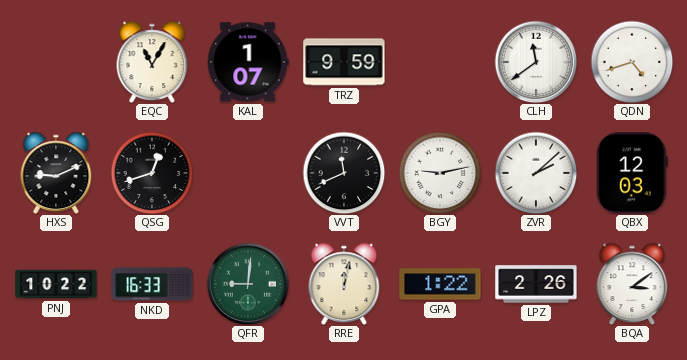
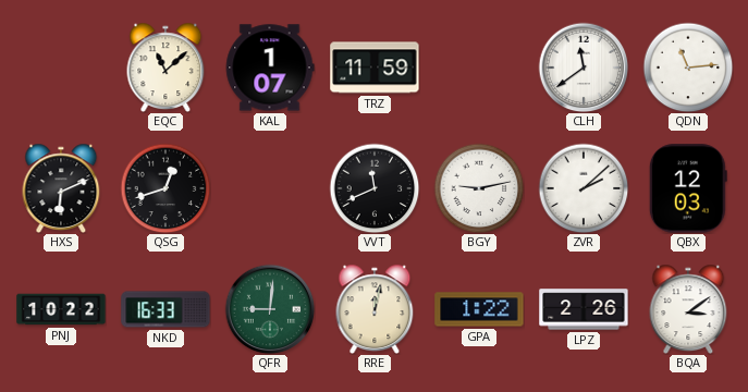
EQC: 11:05 -> 11:08 (165, 66)
TRZ: 9:59 -> 11:59 (375, 68)
QDN: 4:42 -> 11:14 (688, 68)
HXS: 9:11 -> 6:11 (61, 187)
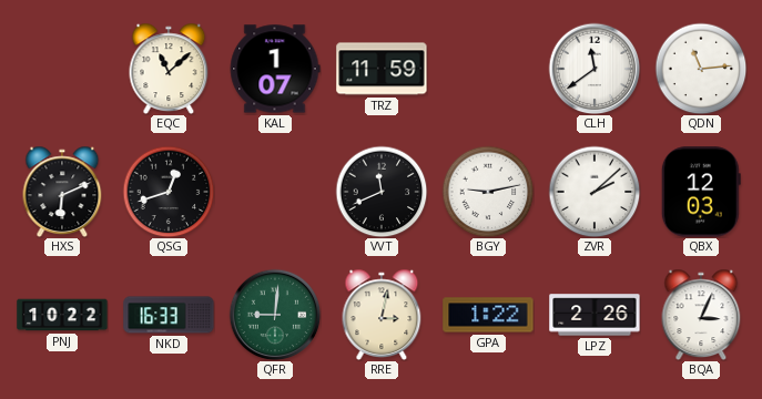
RRE: 12:02 -> 3:02 (382, 314)
BQA: 3:09 -> 3:04 (701, 314)
